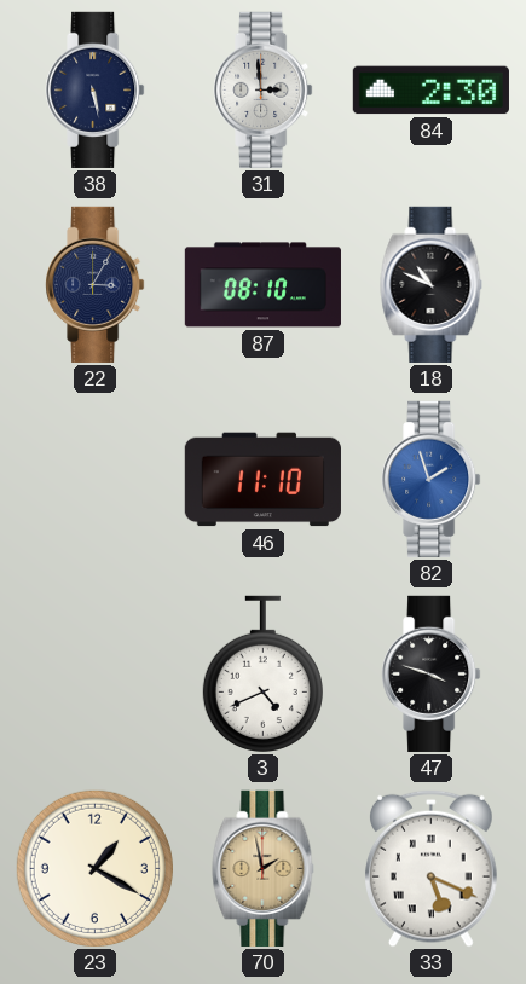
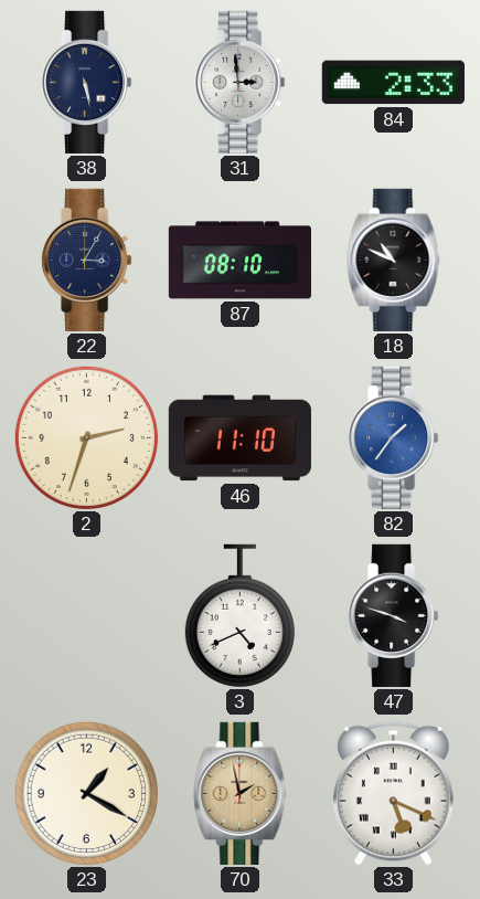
84: 2:30 -> 2:33 (393, 83)
2: none -> 2:33 (86, 437)
82: 1:57 -> 1:36 (394, 437)
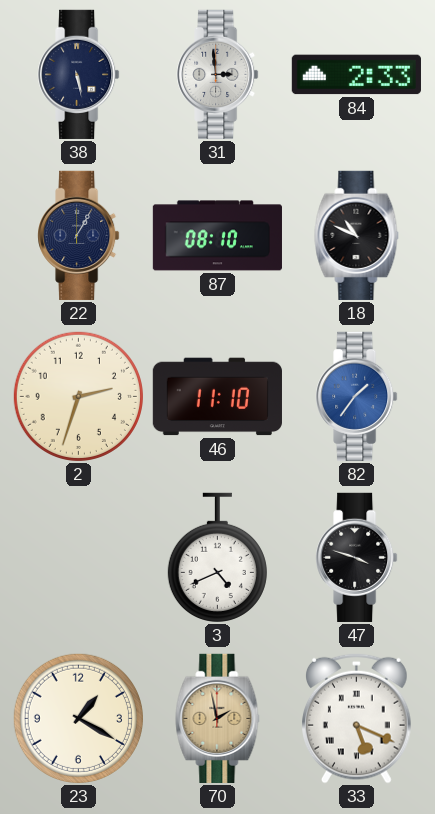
22: 3:05 -> 1:05 (79, 235)
